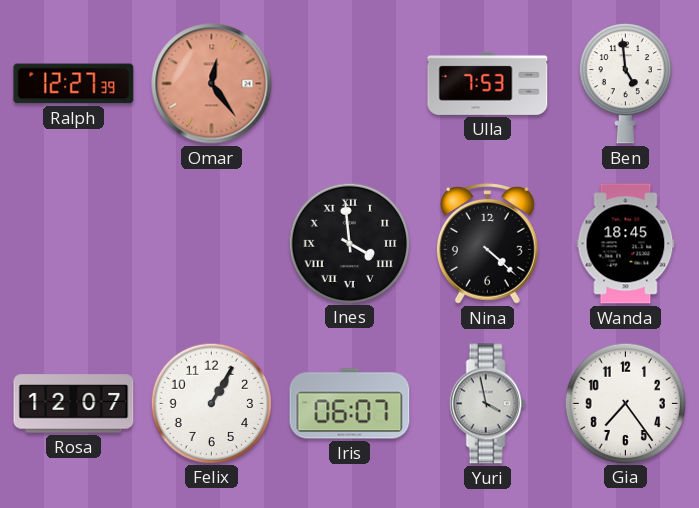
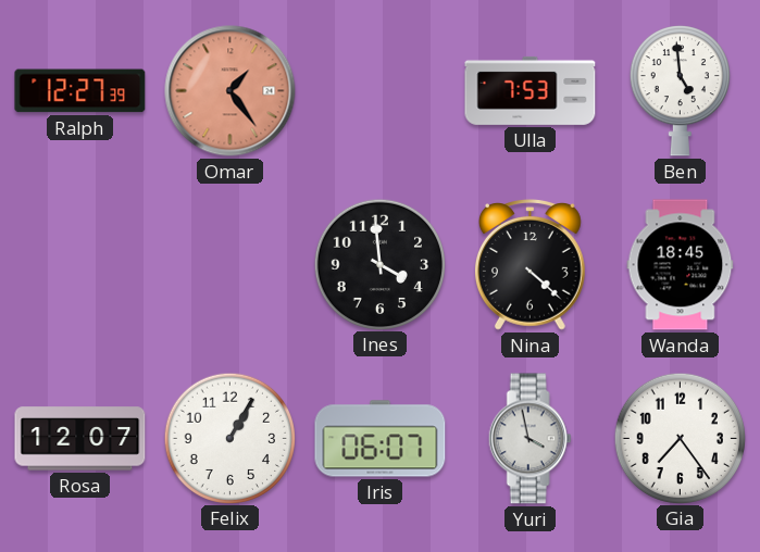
Omar: 12:24 -> 1:24 (231, 91)
Ines numerals: Roman -> Arabic (379, 264)
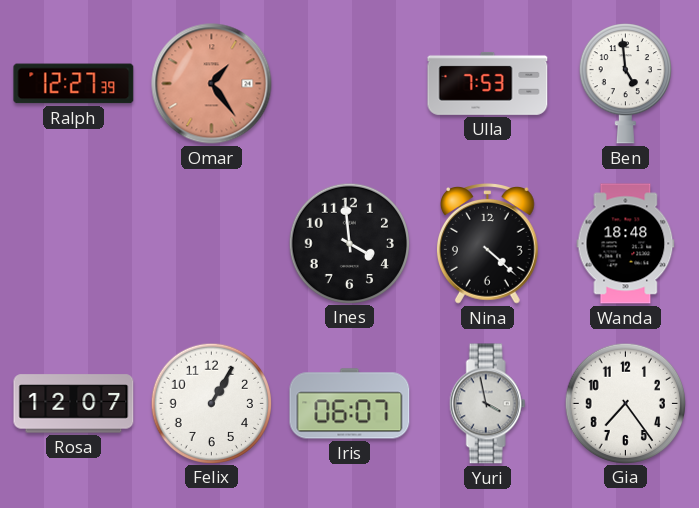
Wanda: 18:45 -> 18:48 (626, 244)
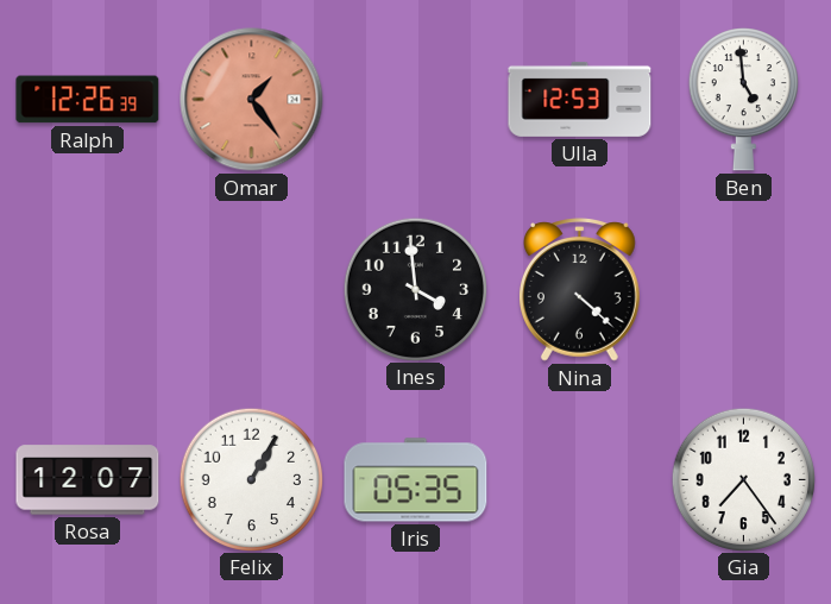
Ralph: 12:27 -> 12:26 (88, 100)
Ulla: 7:53 -> 12:53 (580, 99)
Wanda: 18:48 -> none (626, 244)
Iris: 06:07 -> 05:35 (416, 480)
Yuri: 3:58 -> none (487, 404)
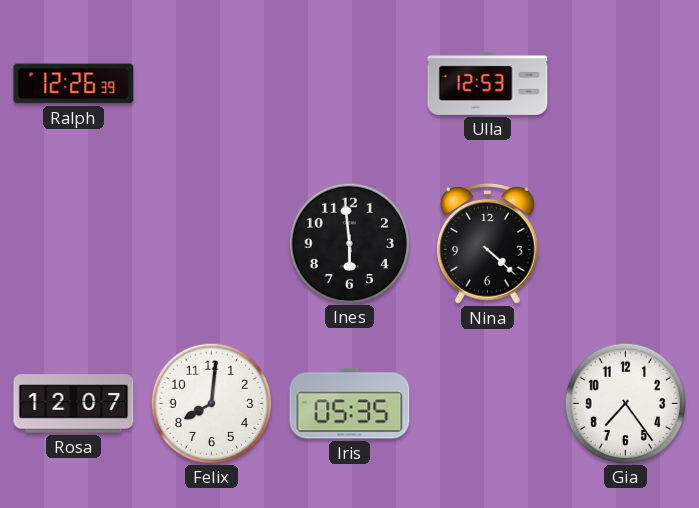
Omar: 1:24 -> none (252, 100)
Ben: 4:59 -> none (743, 100)
Ines: 3:59 -> 5:59 (349, 243)
Felix: 1:05 -> 8:01 (211, 403)
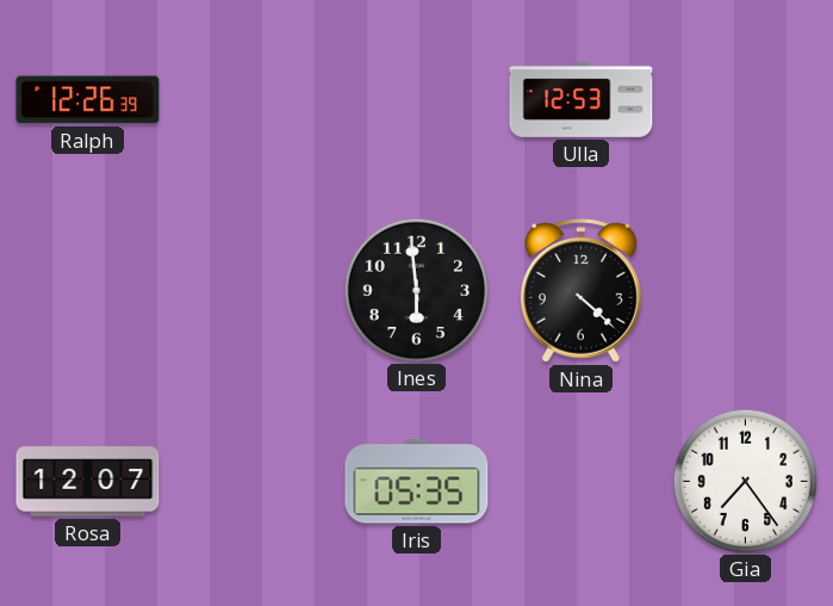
Felix: 8:01 -> none (211, 403)
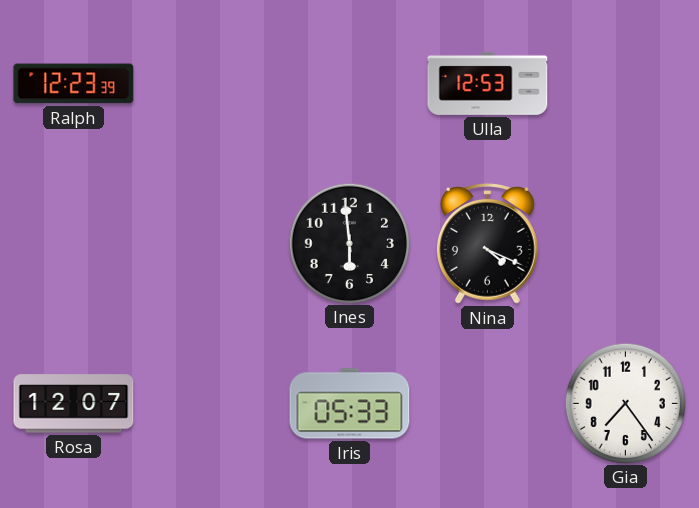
Ralph: 12:26 -> 12:23 (74, 84)
Nina: 4:22 -> 4:19 (487, 244)
Iris: 05:35 -> 05:33 (350, 404)
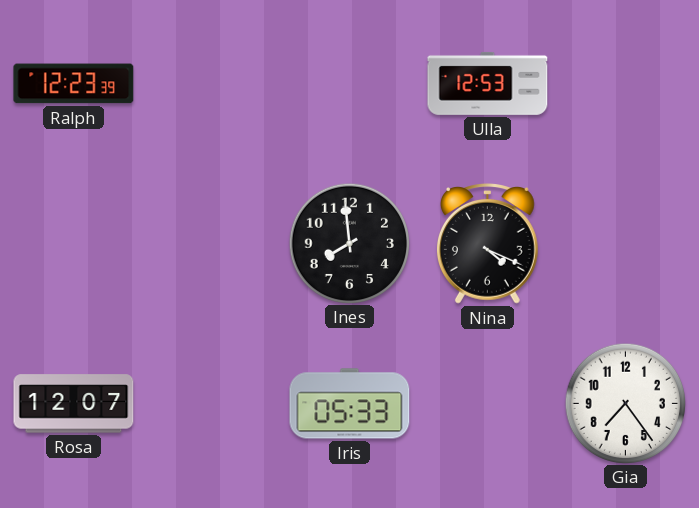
Ines: 5:59 -> 7:59 (349, 243)
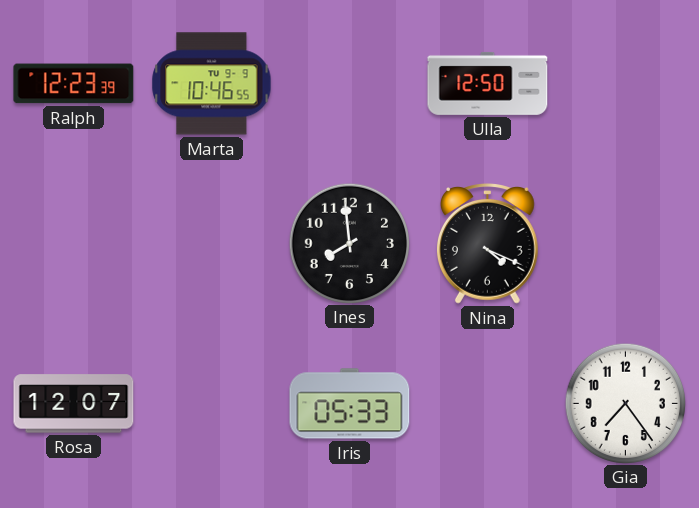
Marta: none -> 10:46 (212, 84)
Ulla: 12:53 -> 12:50 (488, 83)
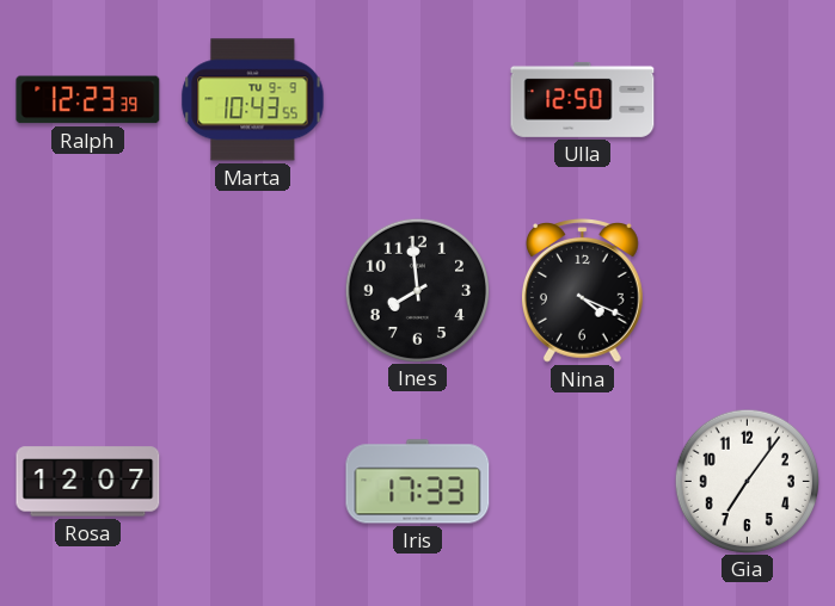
Marta: 10:46 -> 10:43 (253, 100)
Iris: 05:33 -> 17:33 (418, 482)
Gia: 7:24 -> 7:06 (747, 481)
